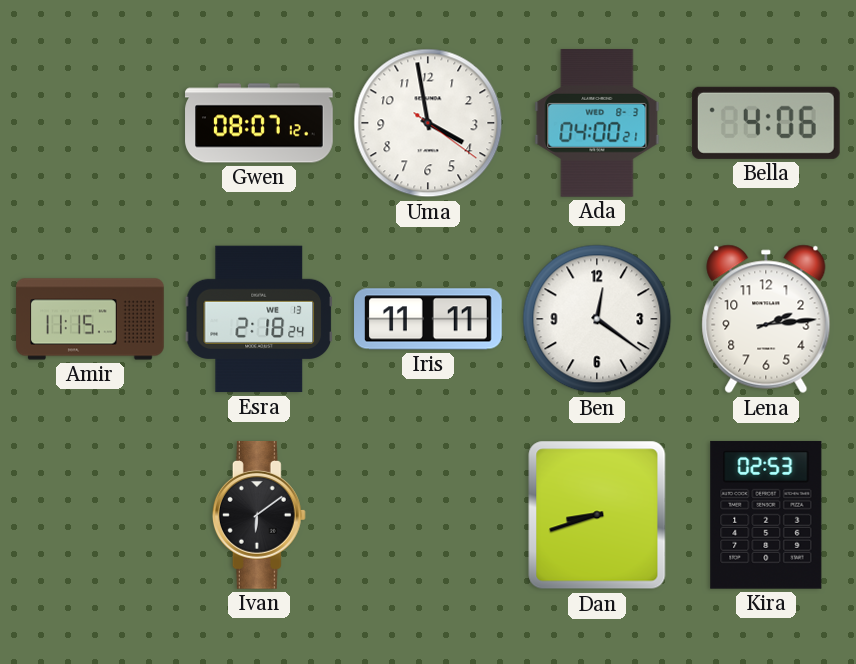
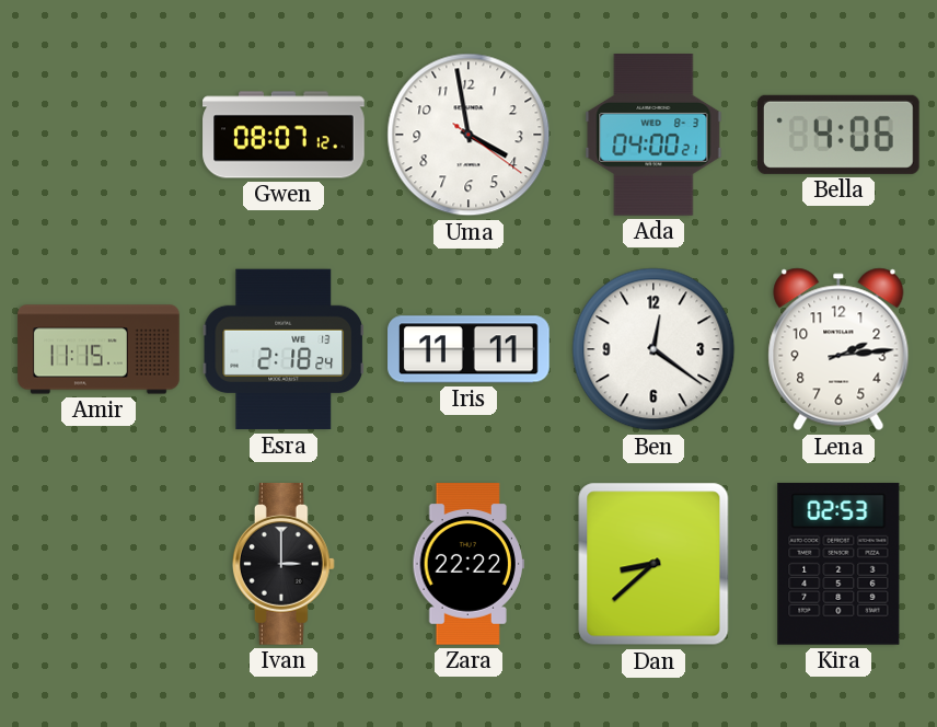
Ivan: 6:09 -> 3:00 (284, 565)
Zara: none -> 22:22 (468, 564)
Dan: 8:42 -> 8:38 (653, 564)
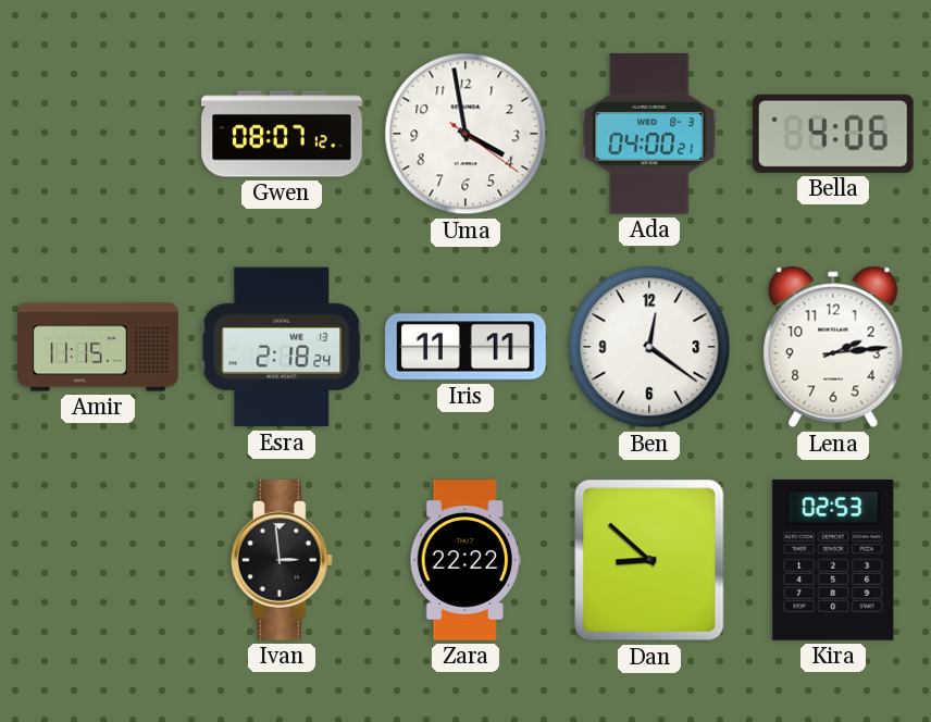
Ivan: 3:00 -> 2:59 (282, 561)
Dan: 8:38 -> 8:52 (649, 560)
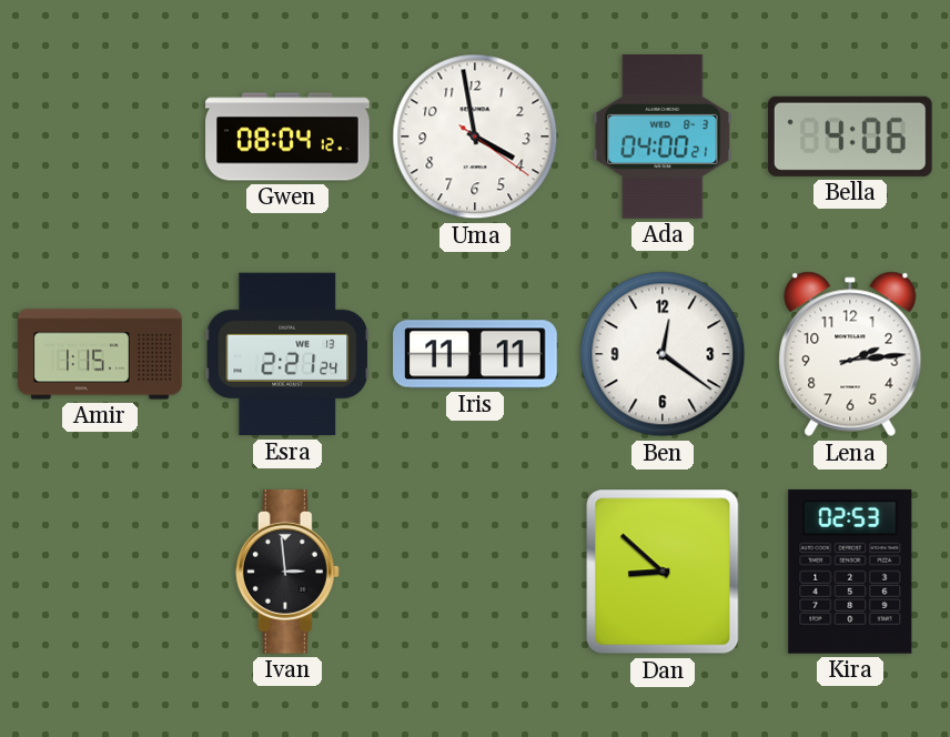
Gwen: 08:07 -> 08:04 (287, 137)
Amir: 11:15 -> 1:15 (100, 354)
Esra: 2:18 -> 2:21 (287, 354)
Zara: 22:22 -> none (465, 560)
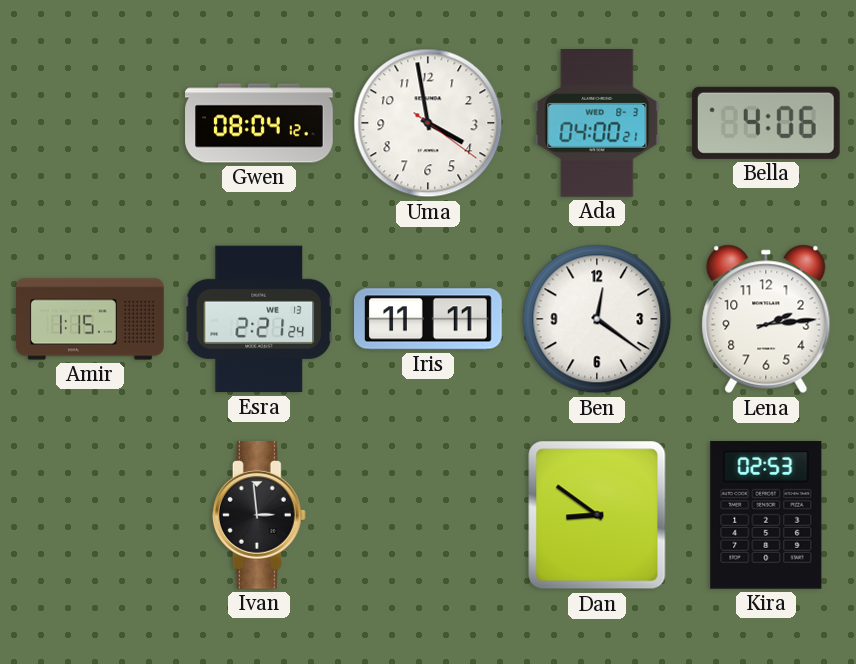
Dan: 8:52 -> 8:51 (597, 515)
